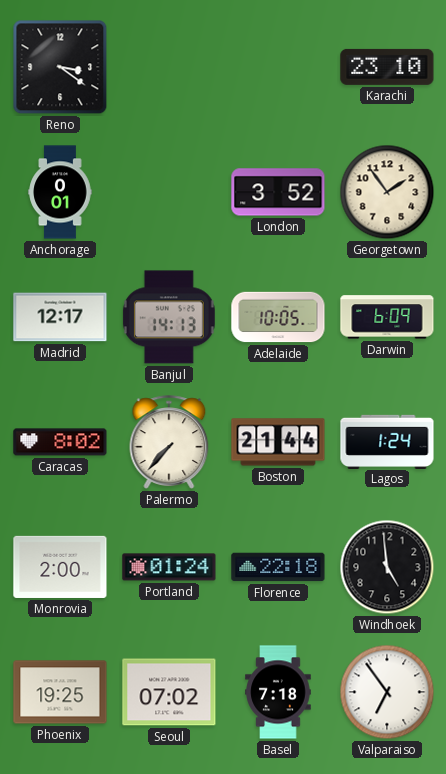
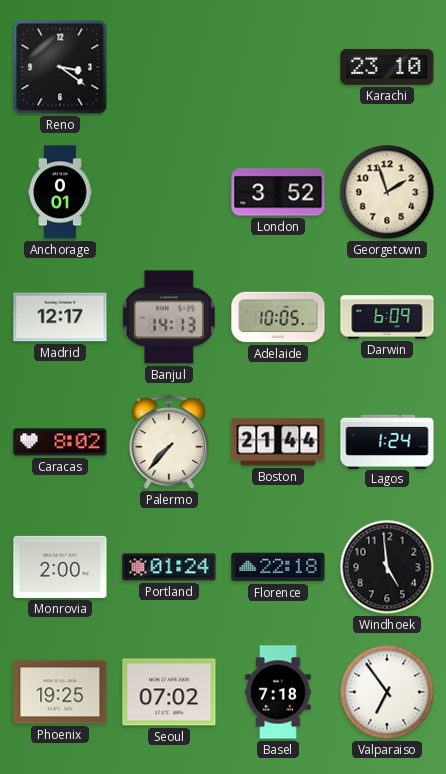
Georgetown: 1:54 -> 1:57 (387, 192)
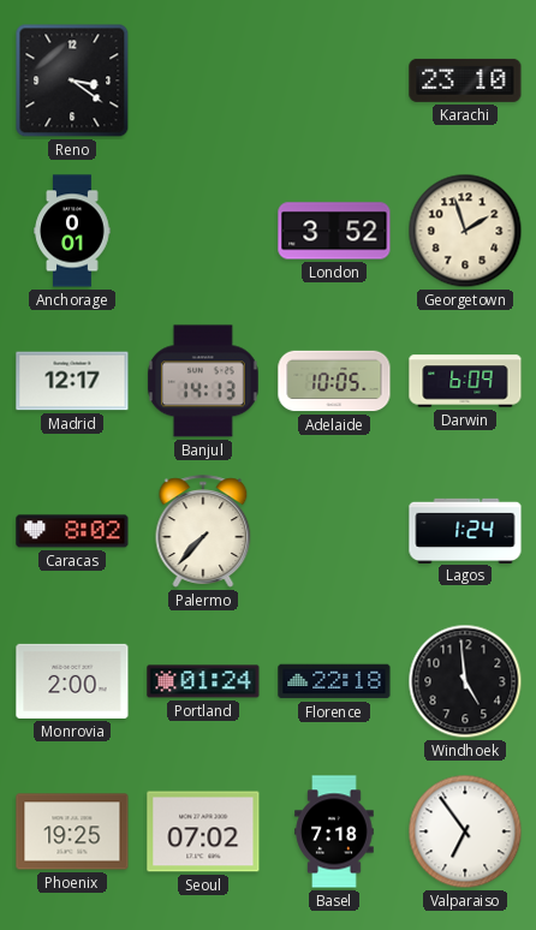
Boston: 21:44 -> none (278, 442)
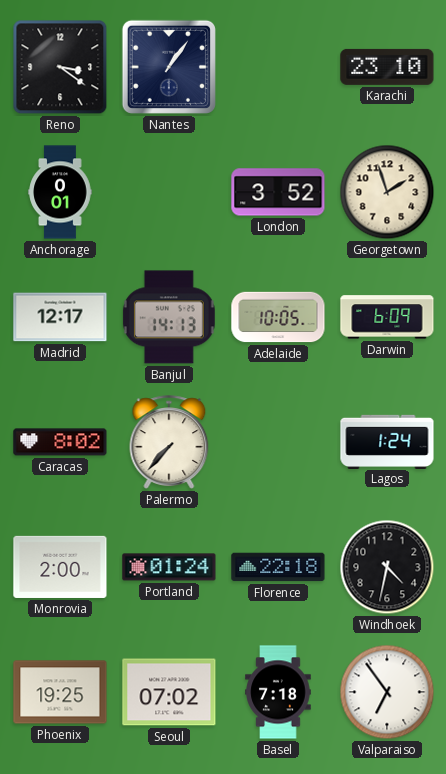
Nantes: none -> 1:06 (169, 67)
Windhoek: 4:59 -> 4:32 (387, 567)
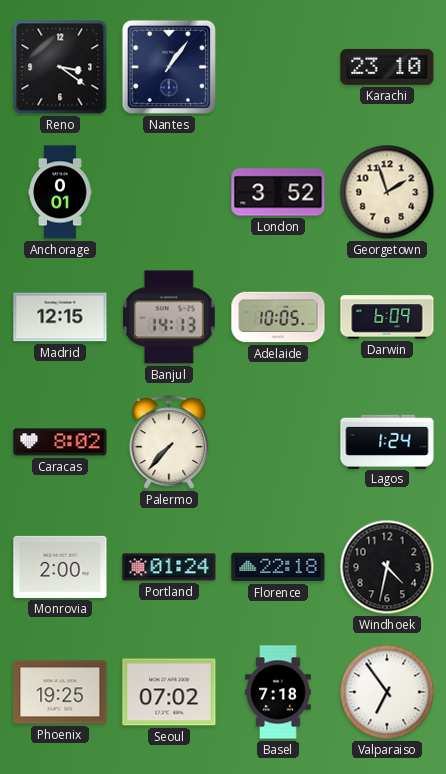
Madrid: 12:17 -> 12:15 (60, 317)
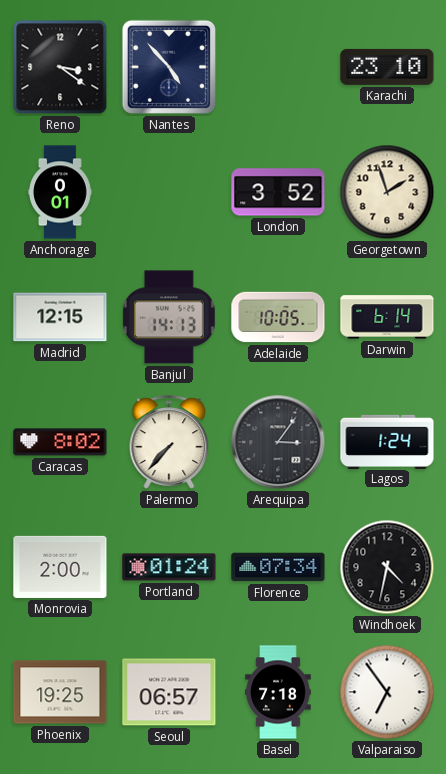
Nantes: 1:06 -> 4:53 (169, 67)
Darwin: 6:09 -> 6:14 (387, 317)
Arequipa: none -> 3:06 (278, 442)
Florence: 22:18 -> 07:34 (278, 567)
Seoul: 07:02 -> 06:57 (169, 692)
